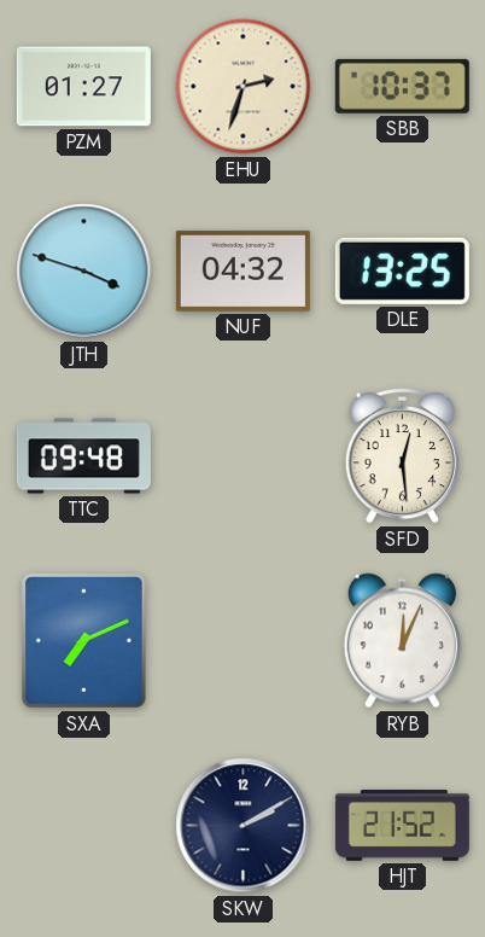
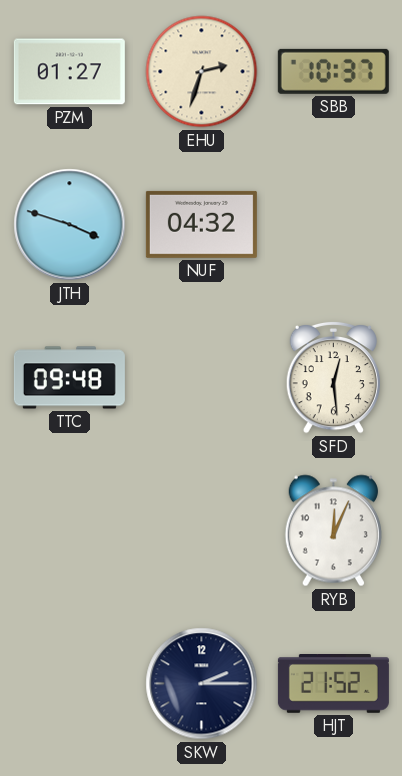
DLE: 13:25 -> none (402, 270)
SXA: 7:11 -> none (84, 641)
SKW: 2:10 -> 2:15 (202, 684)
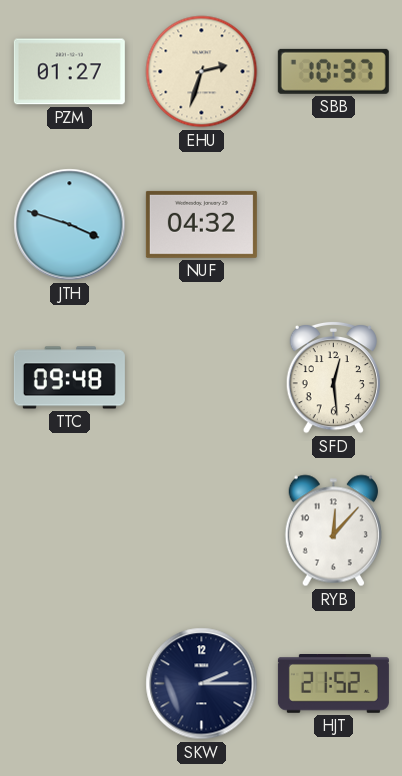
RYB: 12:04 -> 12:07 (333, 531)
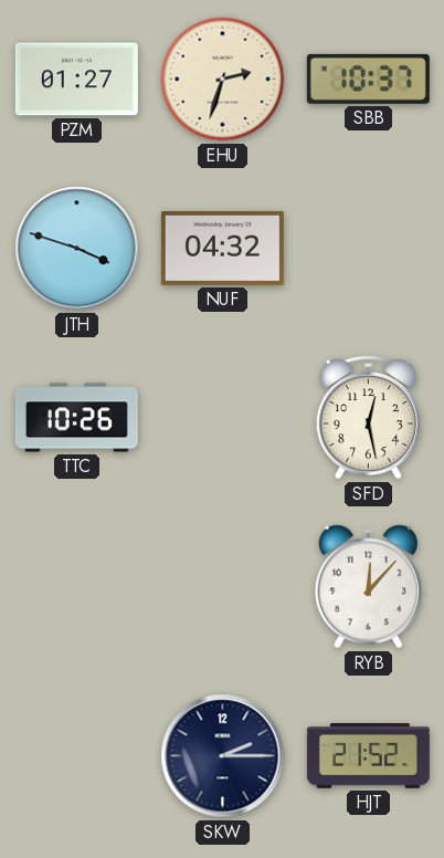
TTC: 09:48 -> 10:26 (76, 418)
SFD: 12:29 -> 12:28 (368, 417)
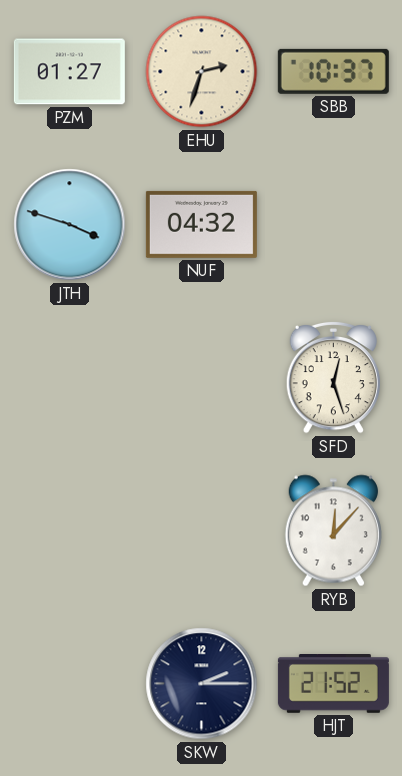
TTC: 10:26 -> none (76, 418)
SFD: 12:28 -> 12:27 (333, 377)
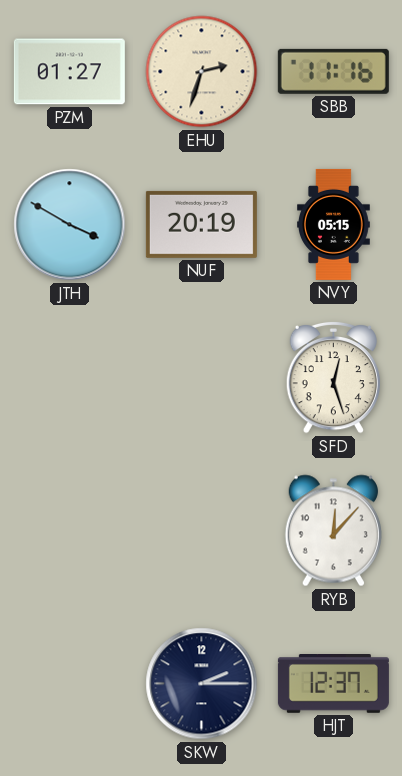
SBB: 10:37 -> 11:16 (333, 71)
JTH: 3:48 -> 3:50 (70, 225)
NUF: 04:32 -> 20:19 (201, 224)
NVY: none -> 05:15 (334, 224)
HJT: 21:52 -> 12:37 (333, 684)
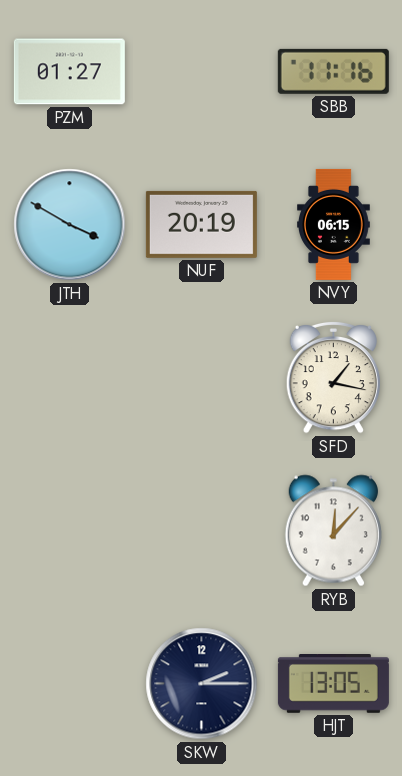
EHU: 2:33 -> none (202, 72)
NVY: 05:15 -> 06:15 (334, 224)
SFD: 12:27 -> 1:17 (333, 377)
HJT: 12:37 -> 13:05 (333, 684)
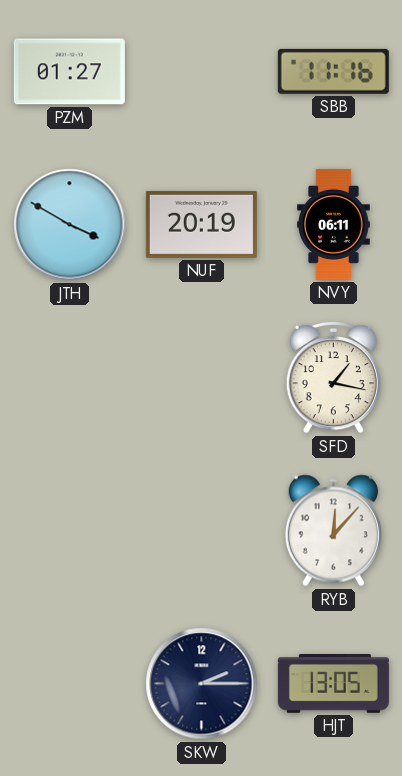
NVY: 06:15 -> 06:11 (334, 224)
